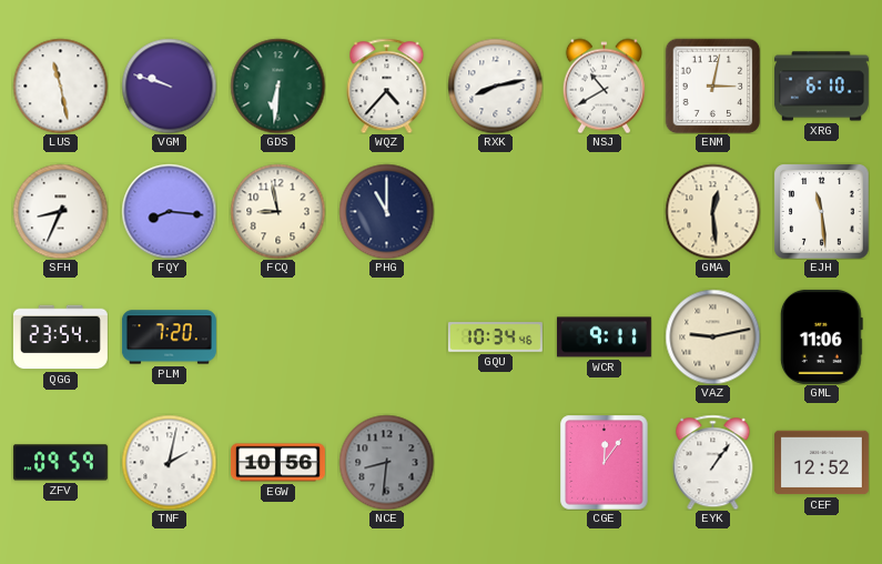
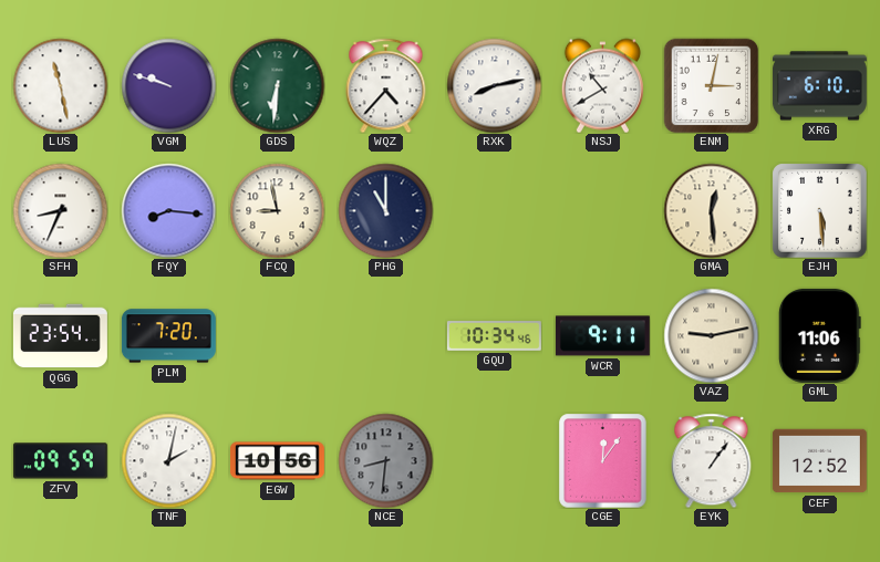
EJH: 11:29 -> 5:29 (819, 210)
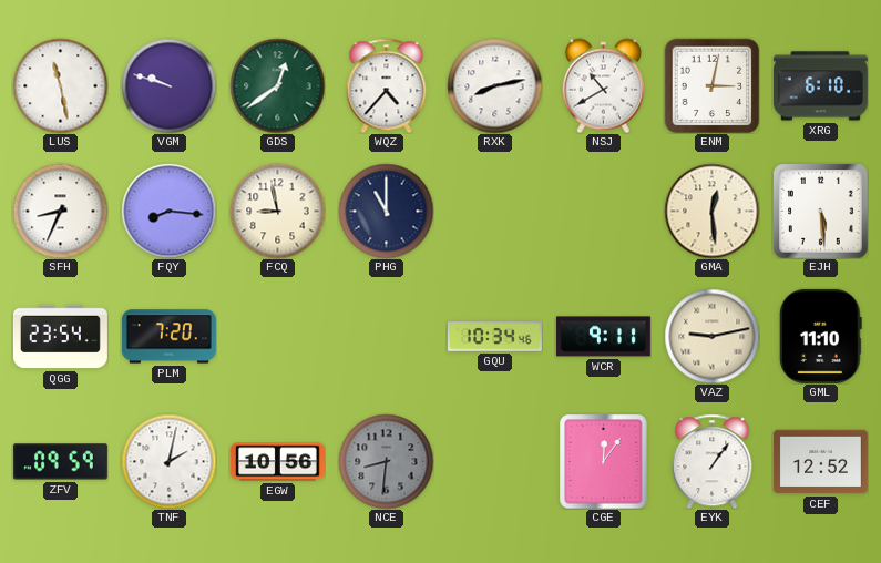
GDS: 6:31 -> 12:39 (277, 85)
GML: 11:06 -> 11:10 (820, 336)
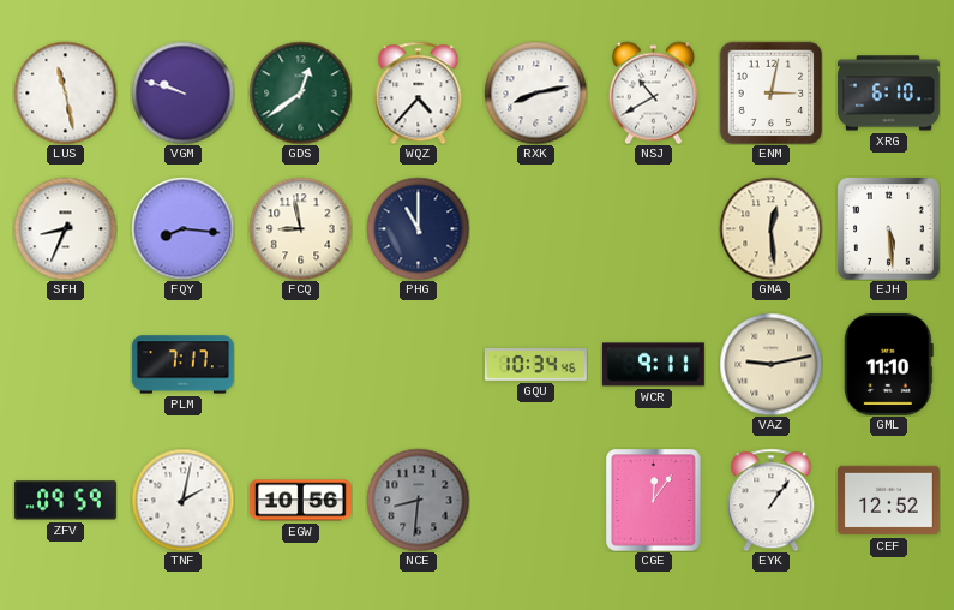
QGG: 23:54 -> none (60, 337)
PLM: 7:20 -> 7:17 (182, 365)
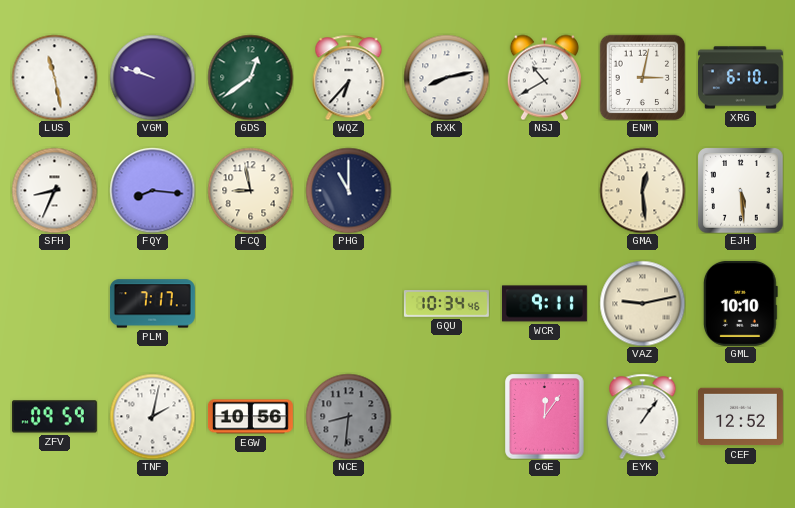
WQZ: 4:37 -> 6:37 (349, 77)
GML: 11:10 -> 10:10 (740, 303)
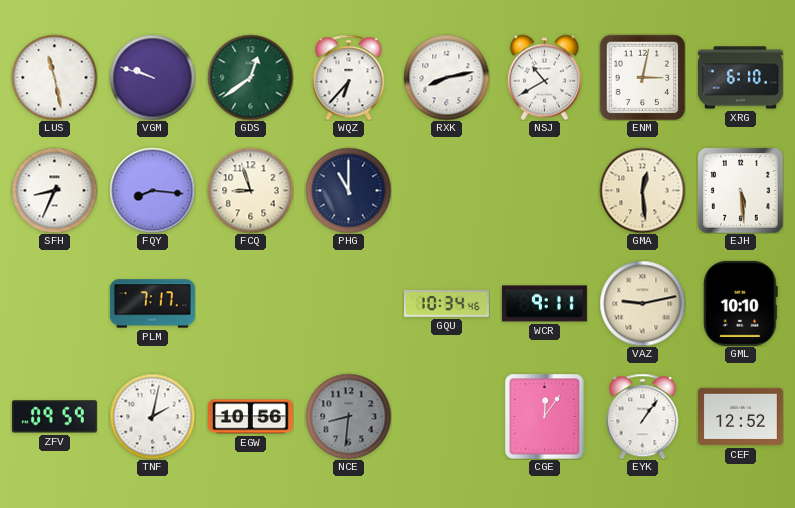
FCQ: 8:58 -> 8:57 (250, 190)
